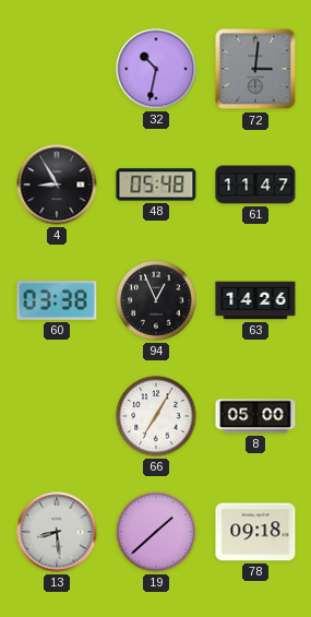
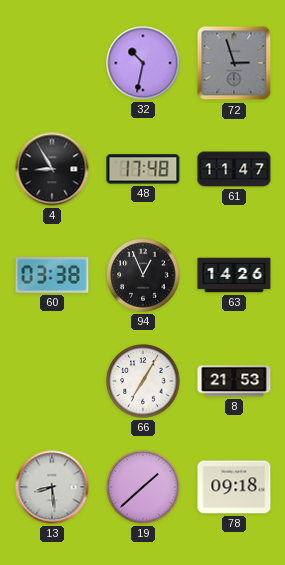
72: 3:01 -> 2:57 (234, 63)
48: 05:48 -> 17:48 (143, 169)
8: 05:00 -> 21:53 (234, 381)
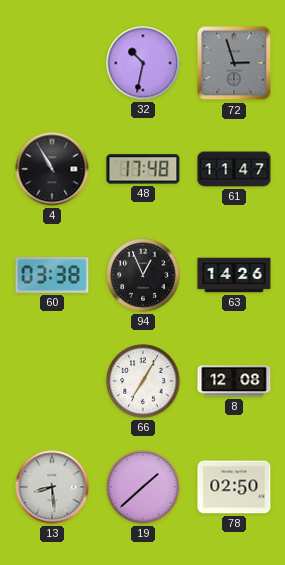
4: 8:55 -> 10:55 (52, 169)
8: 21:53 -> 12:08 (234, 381)
78: 09:18 -> 02:50 (234, 487)
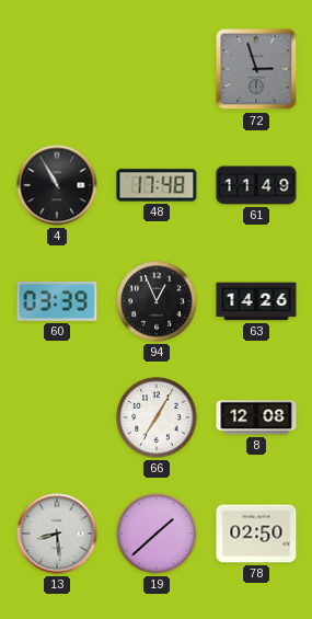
32: 10:32 -> none (143, 63)
61: 11:47 -> 11:49 (256, 185)
60: 03:38 -> 03:39 (57, 301)
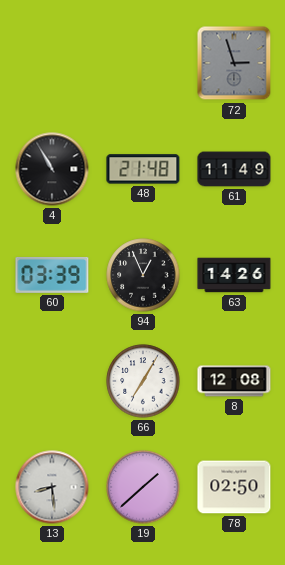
48: 17:48 -> 21:48 (143, 169)
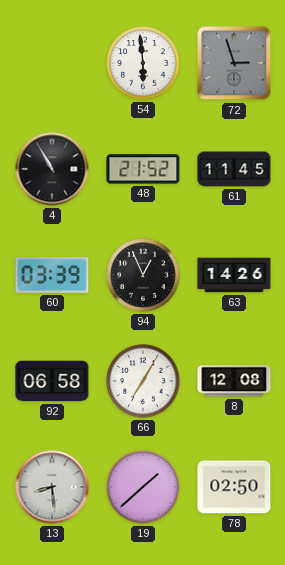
54: none -> 5:59 (143, 63)
48: 21:48 -> 21:52 (143, 169)
61: 11:49 -> 11:45 (234, 169)
92: none -> 06:58 (52, 381)
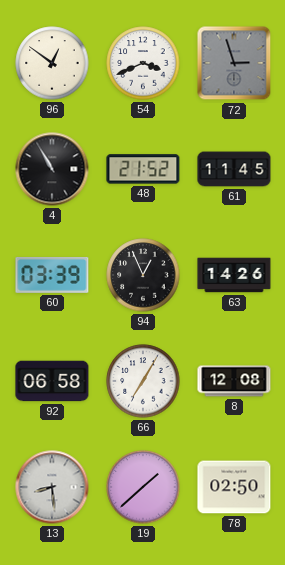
96: none -> 12:51 (52, 63)
54: 5:59 -> 3:41 (143, 63)
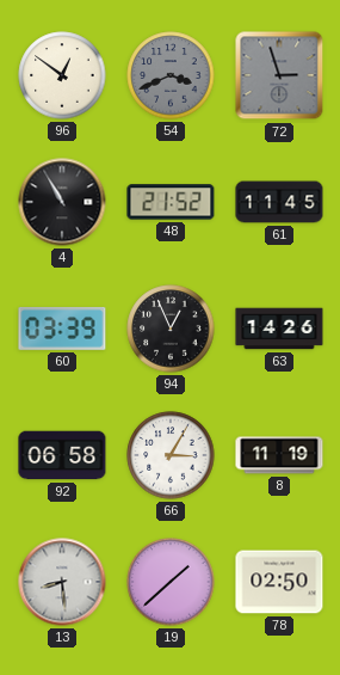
54 dial: white -> grey (171, 75)
66: 7:05 -> 3:05 (171, 455)
8: 12:08 -> 11:19 (279, 455)
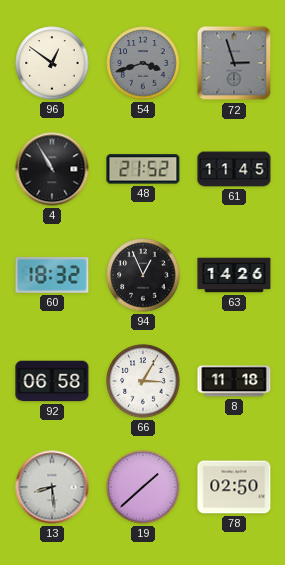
54: 3:41 -> 3:42 (143, 63)
60: 03:39 -> 18:32 (52, 275)
8: 11:19 -> 11:18 (234, 381)
